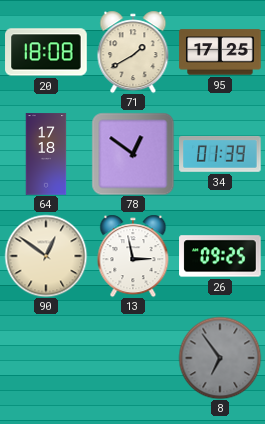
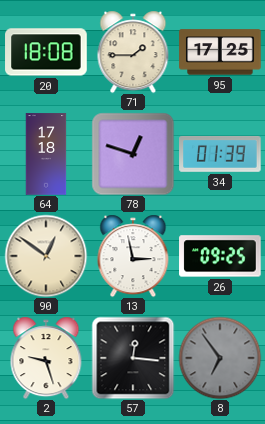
71: 1:40 -> 1:45 (133, 52)
78: 12:51 -> 12:48 (133, 154)
2: none -> 9:27 (46, 358)
57: none -> 12:16 (133, 358)
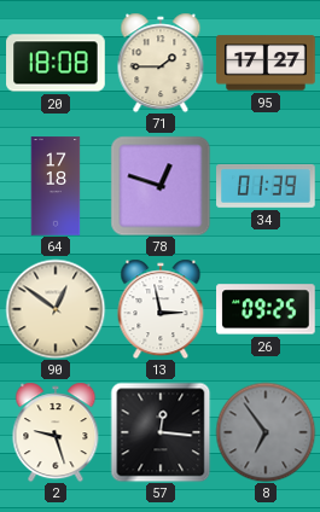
95: 17:25 -> 17:27 (266, 63)
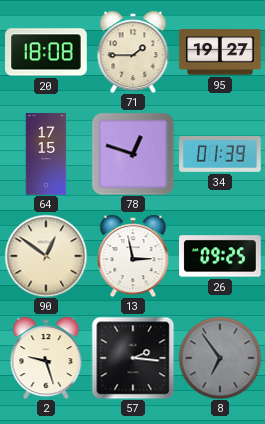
95: 17:27 -> 19:27 (220, 52)
64: 17:18 -> 17:15 (46, 154)
57: 12:16 -> 2:16 (133, 358)
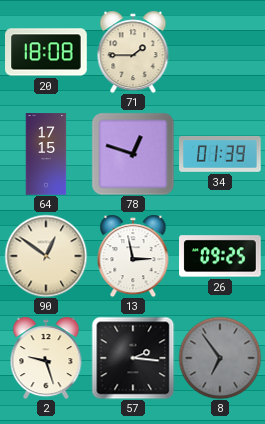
95: 19:27 -> none (220, 52)
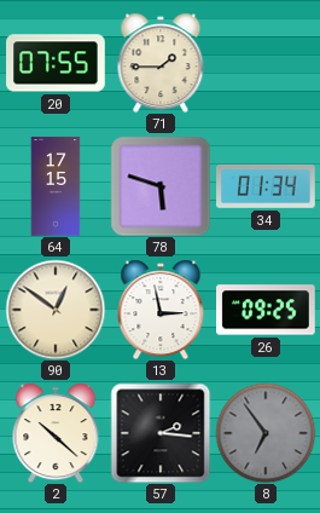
20: 18:08 -> 07:55 (56, 63)
78: 12:48 -> 5:48 (161, 186)
34: 01:39 -> 01:34 (266, 186)
2: 9:27 -> 10:22 (56, 433)
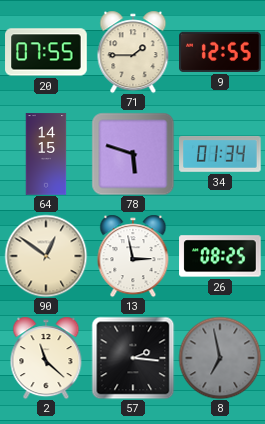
9: none -> 12:55 (220, 52)
64: 17:15 -> 14:15 (46, 154)
26: 09:25 -> 08:25 (220, 256)
2: 10:22 -> 11:22 (46, 358)
8: 6:54 -> 6:58 (220, 358)
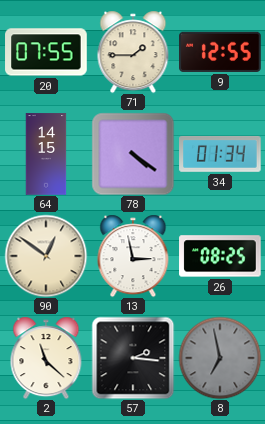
78: 5:48 -> 4:21 (133, 154)
